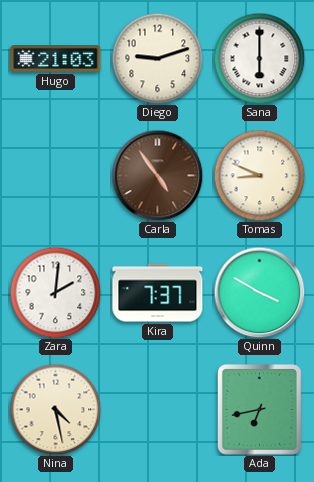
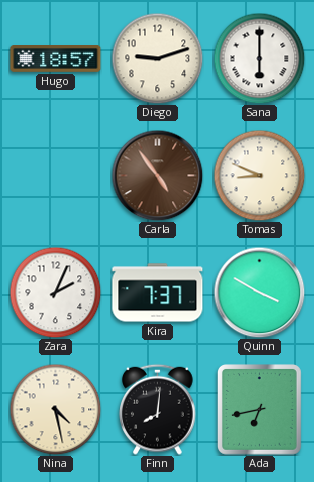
Hugo: 21:03 -> 18:57 (56, 59)
Zara: 2:01 -> 2:04 (55, 292)
Finn: none -> 8:01 (158, 409)
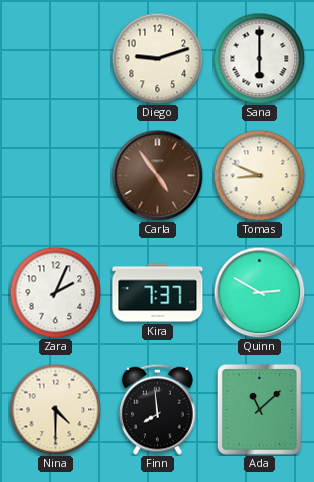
Hugo: 18:57 -> none (56, 59)
Quinn: 3:50 -> 2:50 (259, 292)
Nina: 4:28 -> 4:30 (55, 409)
Finn: 8:01 -> 7:59 (158, 409)
Ada: 6:43 -> 11:08 (260, 410)
